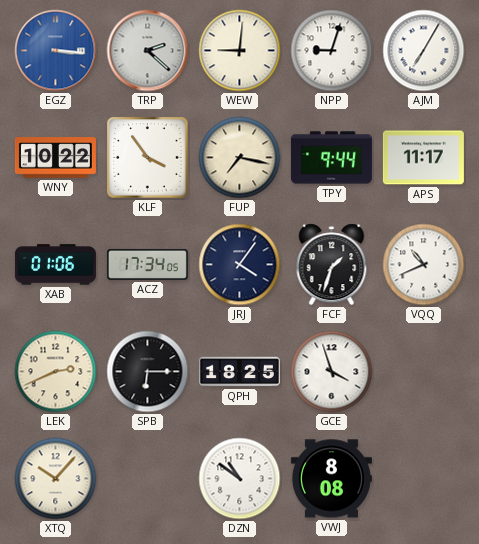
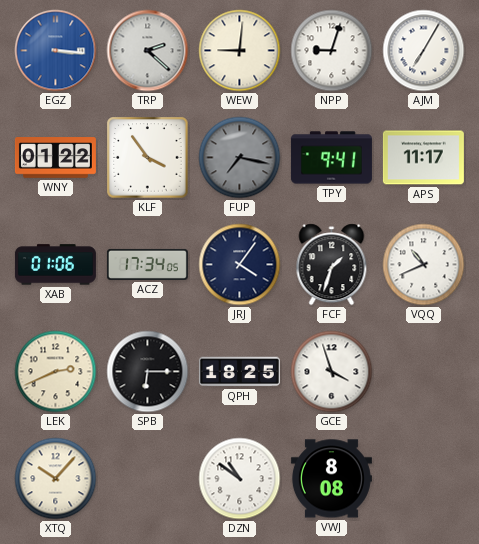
WNY: 10:22 -> 01:22 (55, 158)
FUP dial: cream -> grey (240, 158)
TPY: 9:44 -> 9:41 (331, 158)
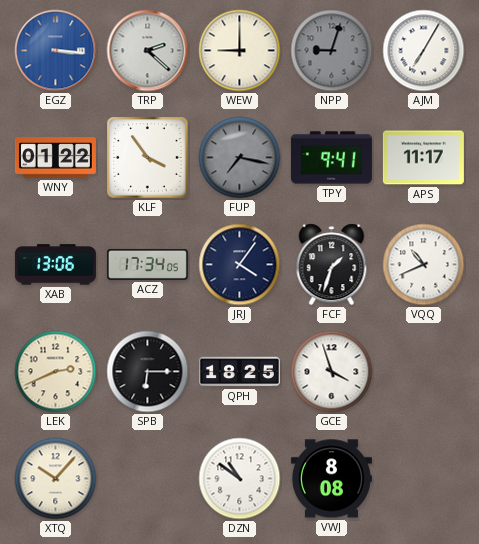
WEW: 9:01 -> 9:00 (240, 51)
NPP dial: white -> grey (332, 51)
XAB: 01:06 -> 13:06 (55, 265)
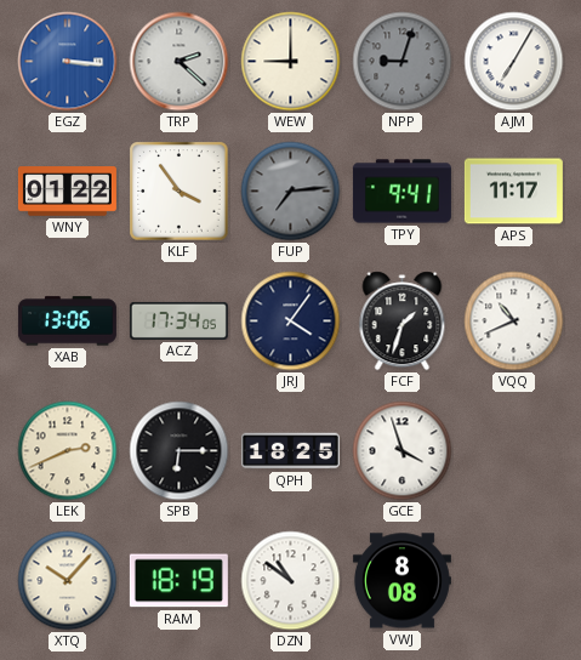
FUP: 7:17 -> 7:14 (291, 192)
RAM: none -> 18:19 (178, 581)
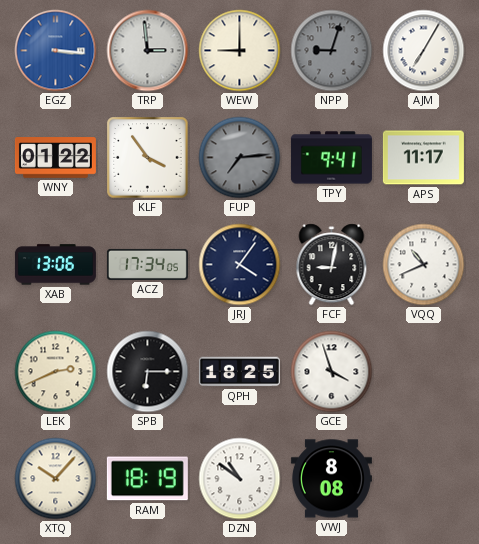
TRP: 2:22 -> 2:59 (148, 51)
FCF: 1:33 -> 9:02 (332, 265)
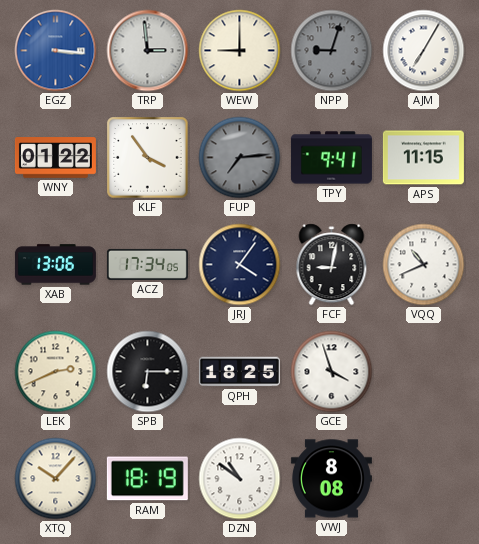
APS: 11:17 -> 11:15 (423, 158)
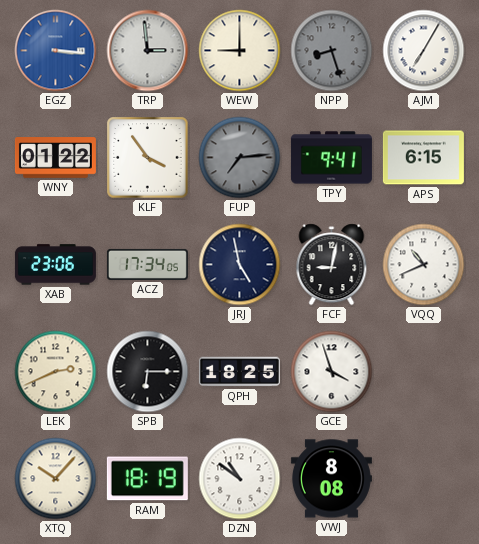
NPP: 9:03 -> 8:27 (332, 51)
APS: 11:15 -> 6:15 (423, 158)
XAB: 13:06 -> 23:06 (55, 265)
JRJ: 4:06 -> 4:58 (240, 265)
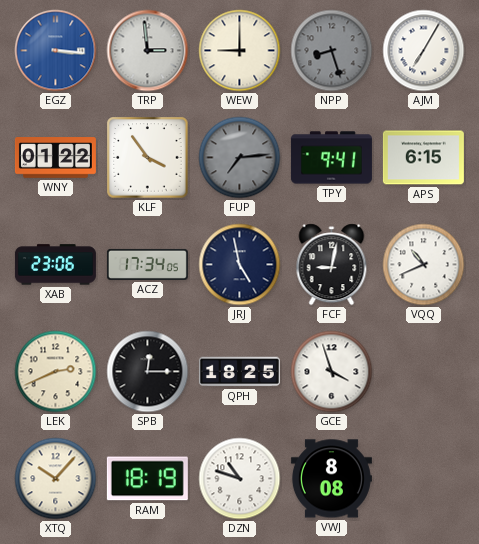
SPB: 6:15 -> 12:15 (148, 372)
DZN: 10:51 -> 10:48 (240, 479)
